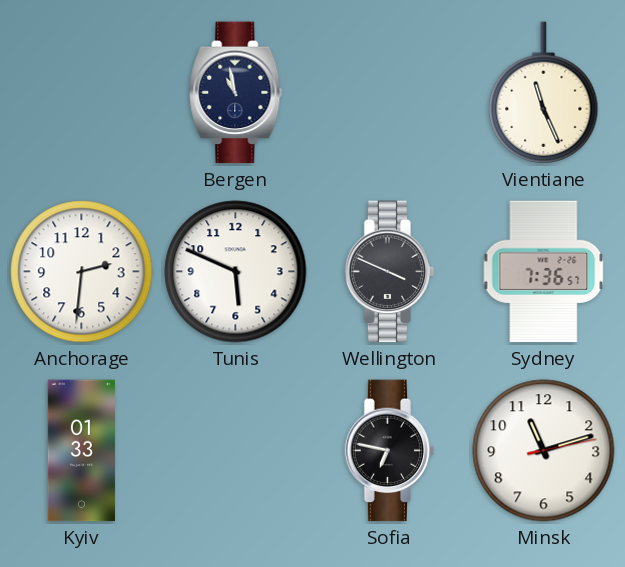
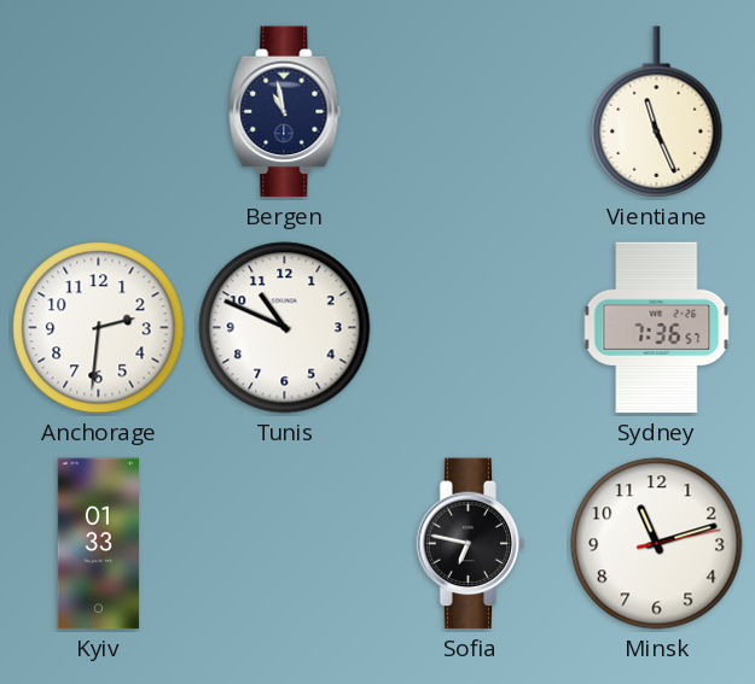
Tunis: 5:49 -> 10:49 (285, 328)
Wellington: 3:49 -> none (390, 272)
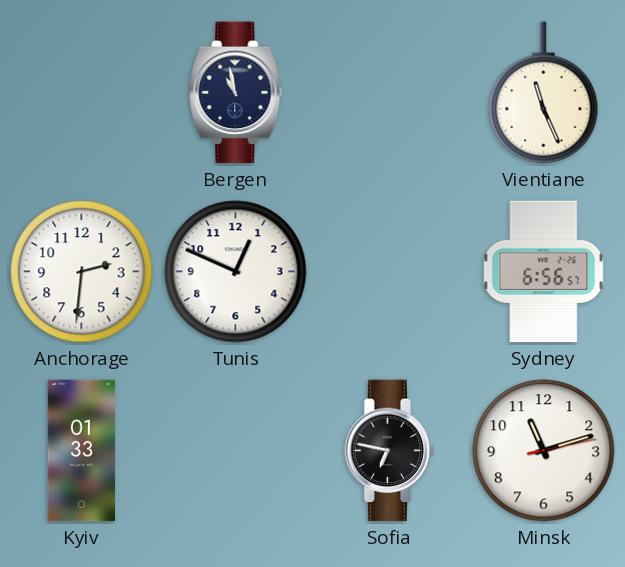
Tunis: 10:49 -> 12:49 (236, 272)
Sydney: 7:36 -> 6:56 (544, 272)
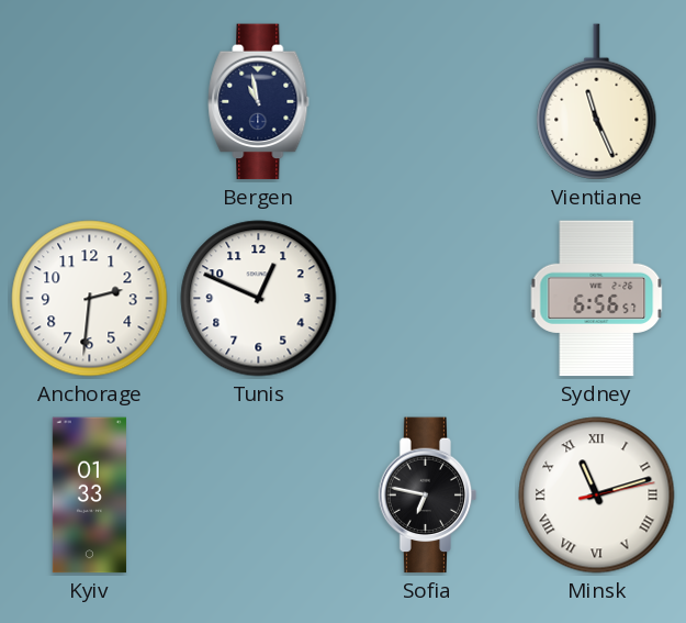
Minsk numerals: Arabic -> Roman (597, 496)
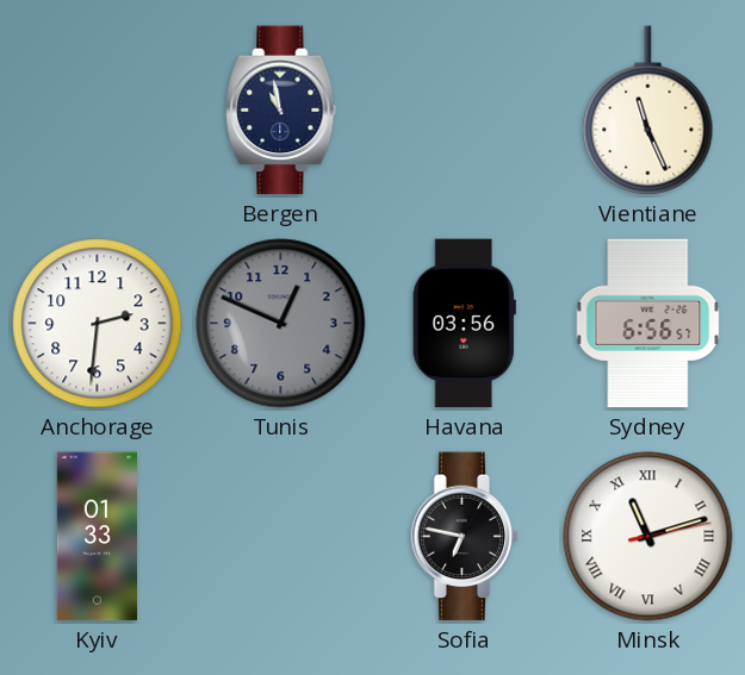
Tunis dial: white -> grey (281, 324)
Havana: none -> 03:56 (464, 324)
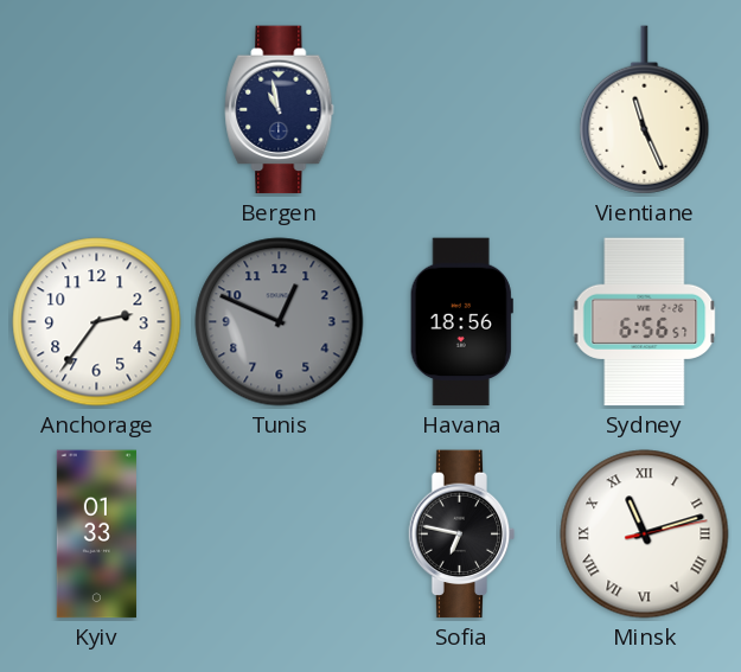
Anchorage: 2:31 -> 2:36 (97, 322)
Havana: 03:56 -> 18:56 (461, 322)
